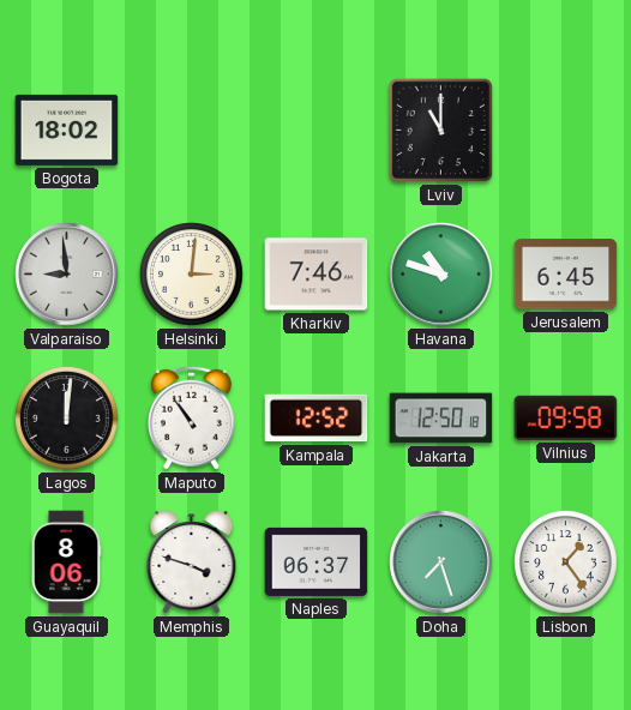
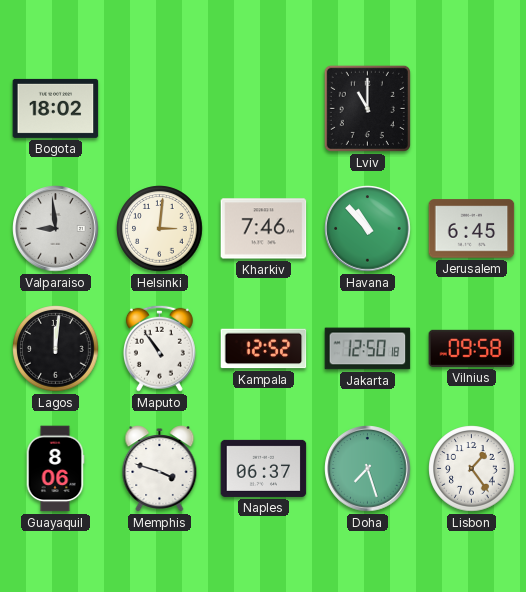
Havana: 10:48 -> 10:53 (368, 229)
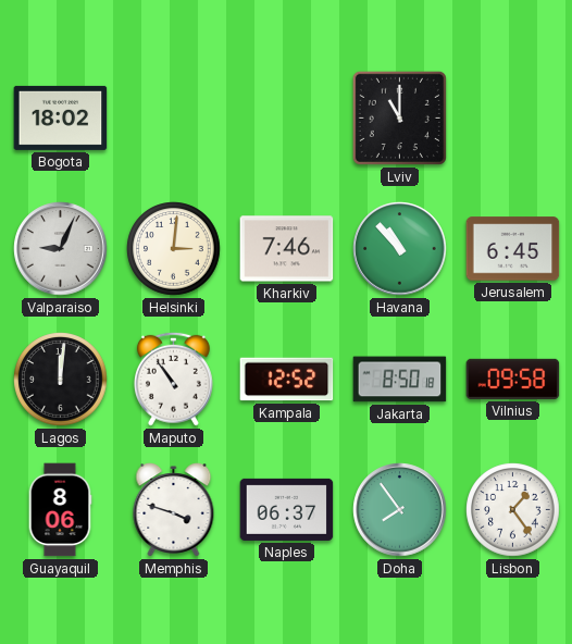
Valparaiso: 8:59 -> 9:04 (61, 249)
Jakarta: 12:50 -> 8:50 (400, 380)
Doha: 7:27 -> 7:54 (400, 510)
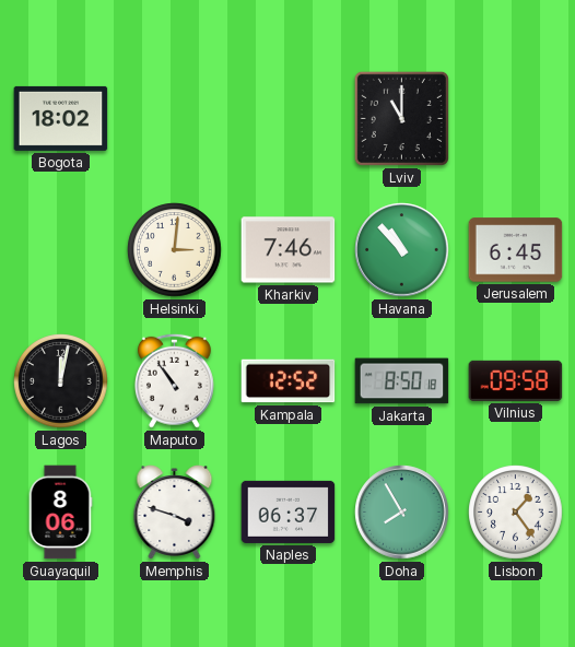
Valparaiso: 9:04 -> none (61, 249)
Lagos: 12:01 -> 12:02 (61, 381)
Doha: 7:54 -> 7:55 (402, 513)
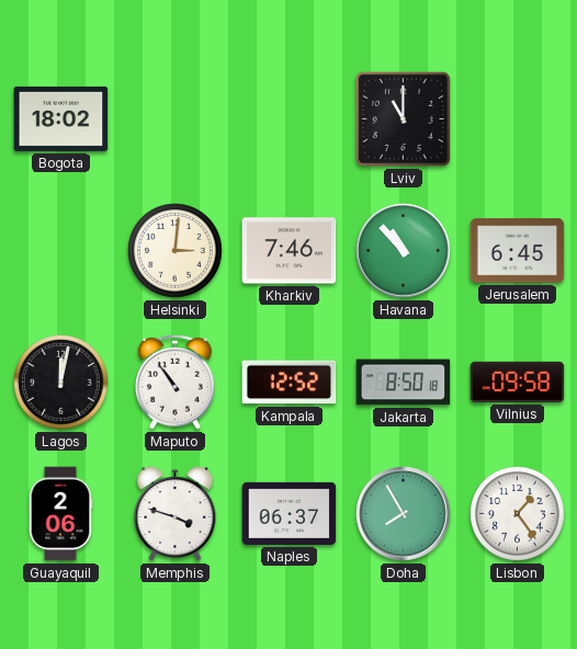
Guayaquil: 8:06 -> 2:06 (60, 514)
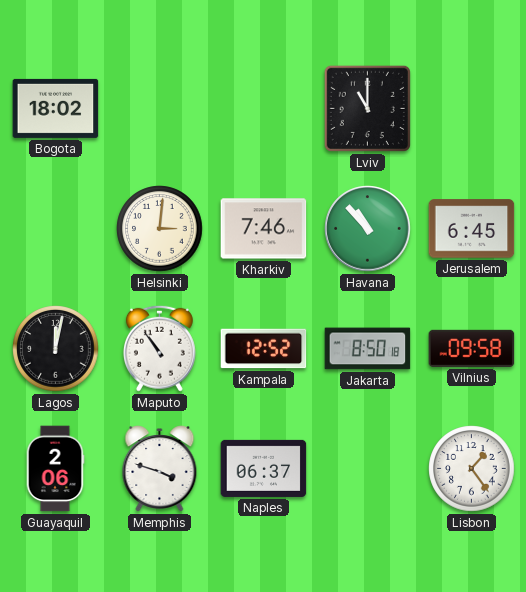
Doha: 7:55 -> none (404, 514)
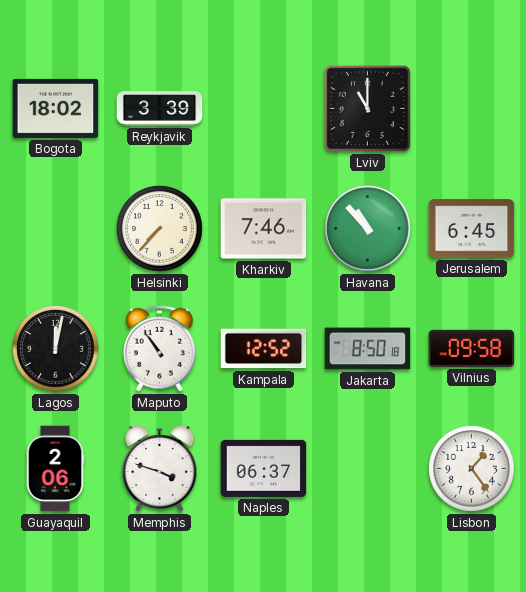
Reykjavik: none -> 3:39 (160, 109)
Helsinki: 3:01 -> 7:37 (160, 229)
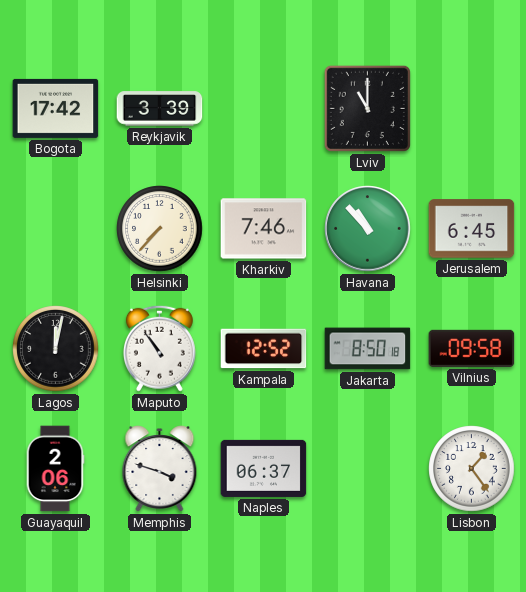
Bogota: 18:02 -> 17:42 (56, 108)
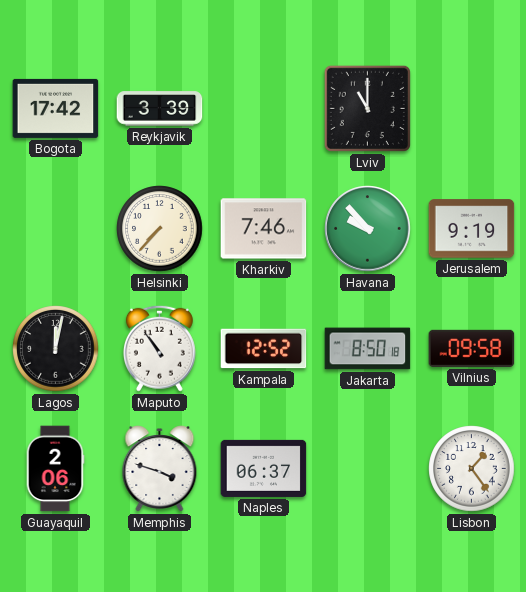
Havana: 10:53 -> 9:53 (368, 229)
Jerusalem: 6:45 -> 9:19 (472, 229)
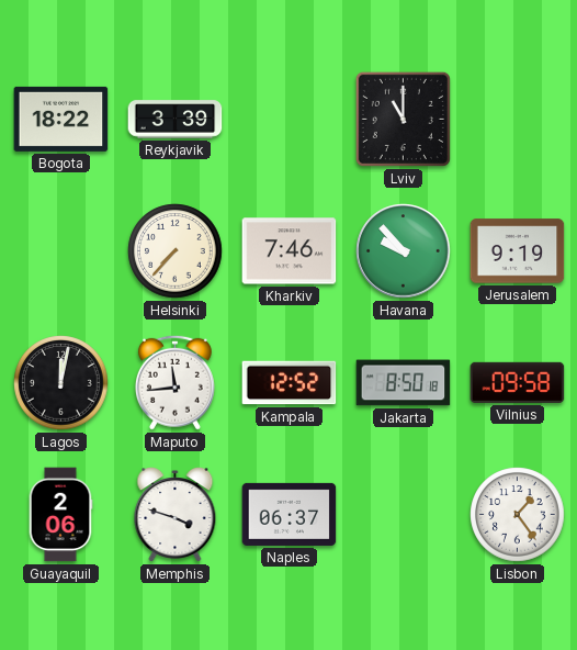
Bogota: 17:42 -> 18:22 (61, 119)
Maputo: 10:54 -> 11:44 (174, 382)
